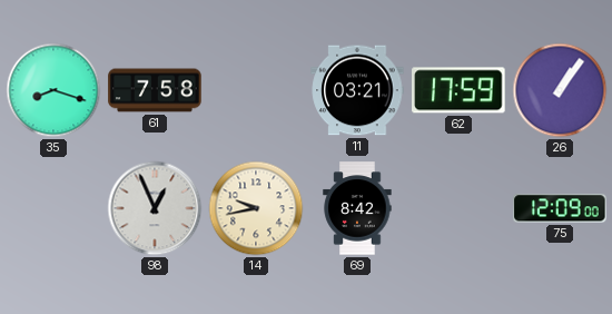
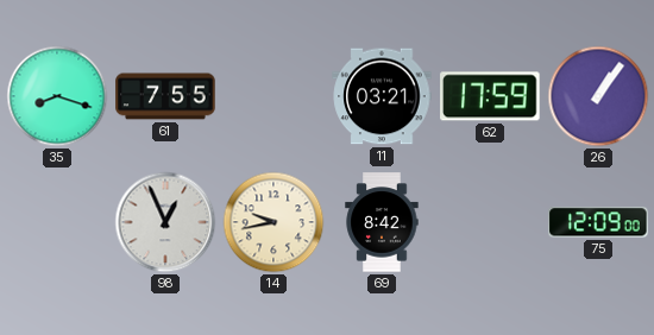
61: 7:58 -> 7:55 (165, 96)
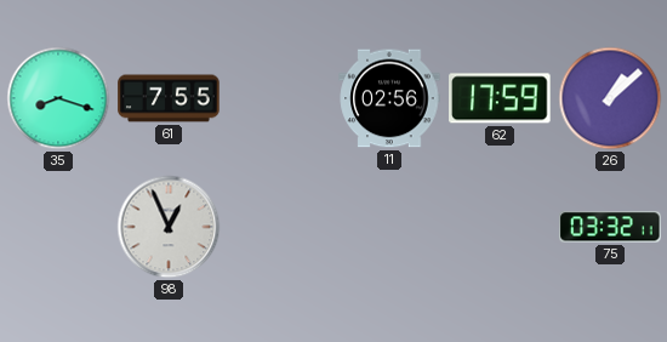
11: 03:21 -> 02:56 (389, 98)
26: 1:06 -> 1:08 (610, 98)
14: 9:43 -> none (273, 222)
69: 8:42 -> none (382, 222)
75: 12:09 -> 03:32 (610, 227)
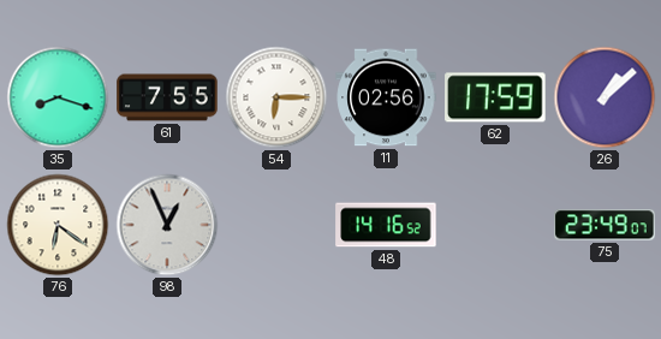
54: none -> 6:15 (276, 97)
76: none -> 6:21 (58, 225)
48: none -> 14:16 (386, 225)
75: 03:32 -> 23:49 (605, 225)
